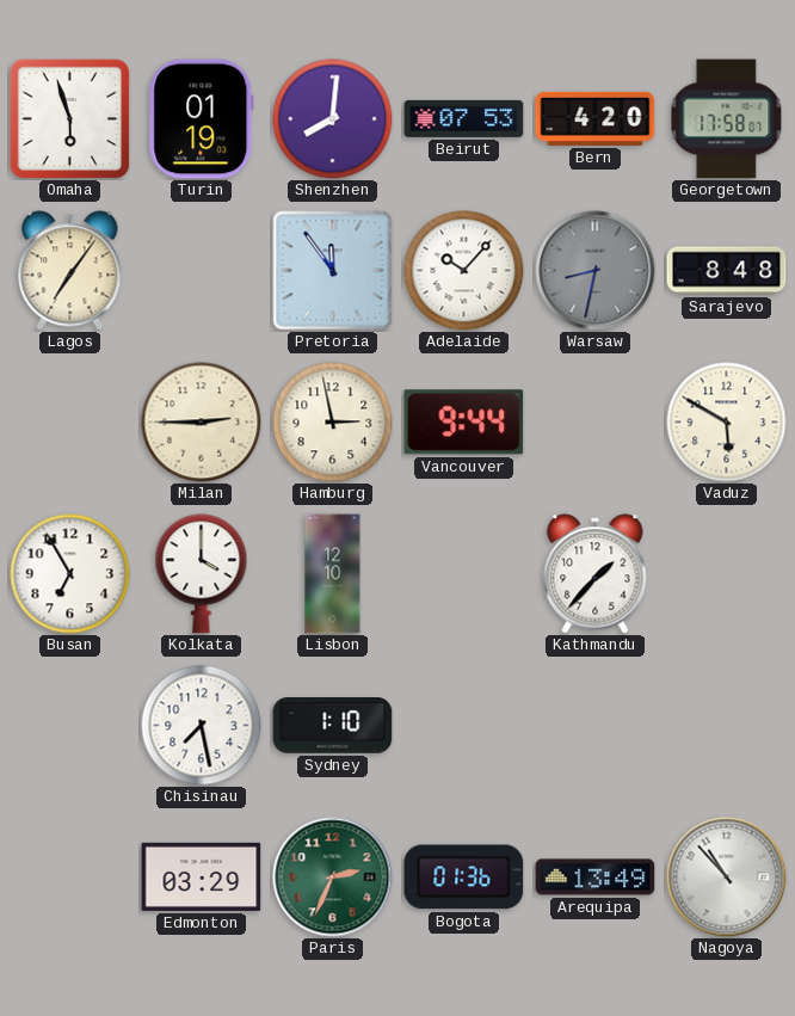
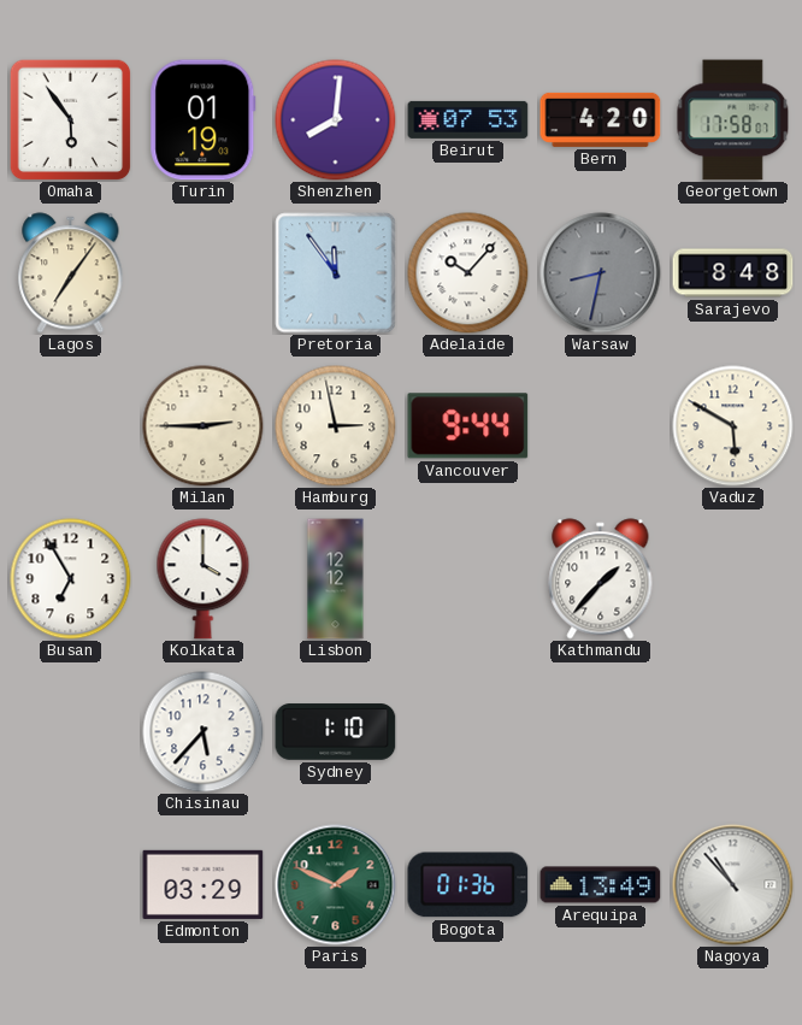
Omaha: 5:57 -> 5:54 (70, 119)
Lisbon: 12:10 -> 12:12 (336, 579)
Chisinau: 7:28 -> 5:37 (204, 732)
Paris: 2:34 -> 1:49 (336, 885)
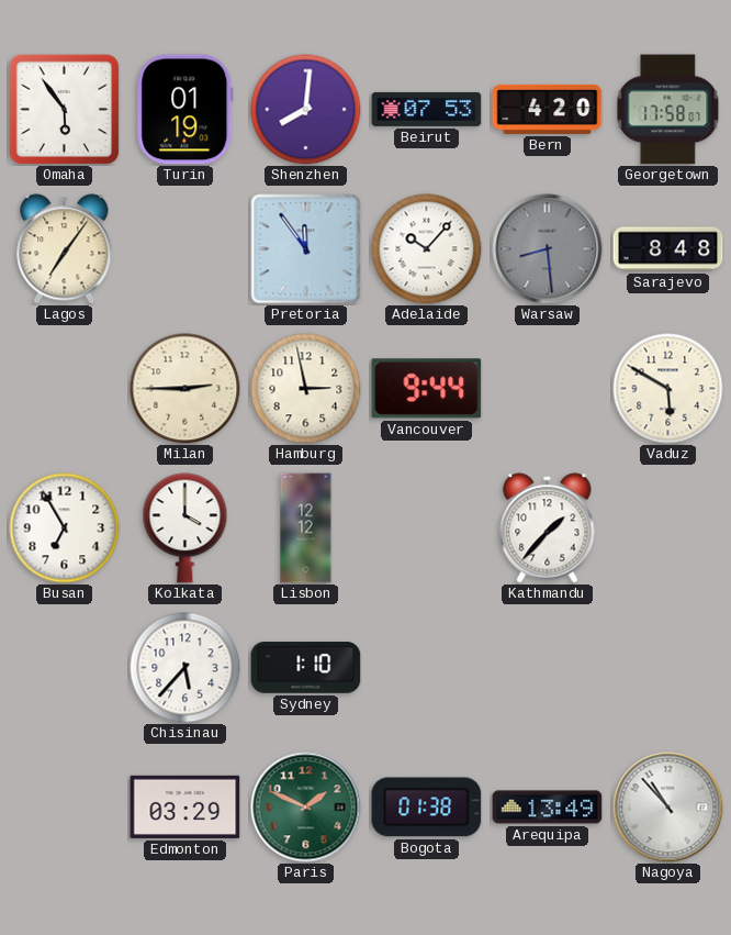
Warsaw: 8:32 -> 8:29 (548, 249)
Bogota: 01:36 -> 01:38 (427, 808)
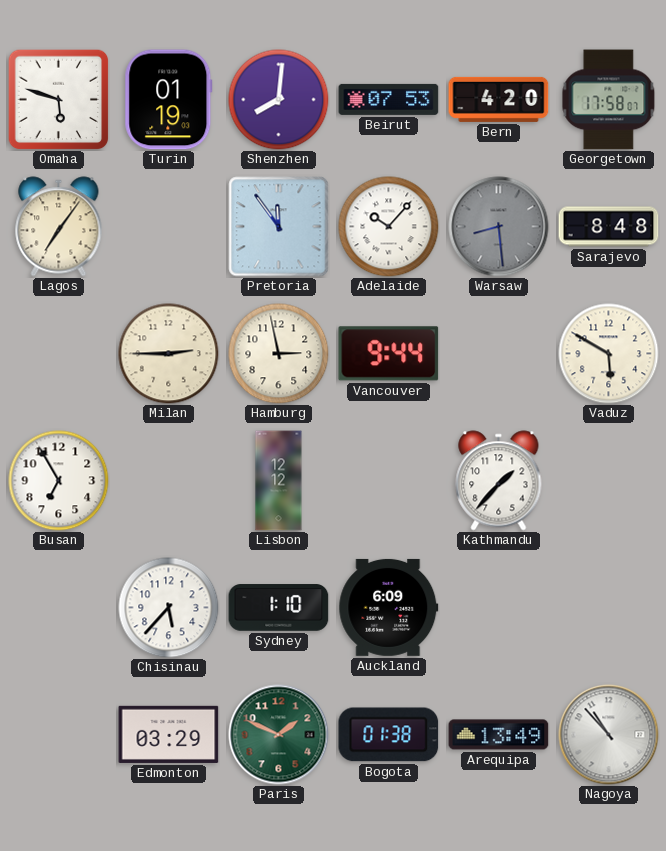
Omaha: 5:54 -> 5:48 (58, 99)
Kolkata: 4:00 -> none (185, 528)
Auckland: none -> 6:09 (389, 607)
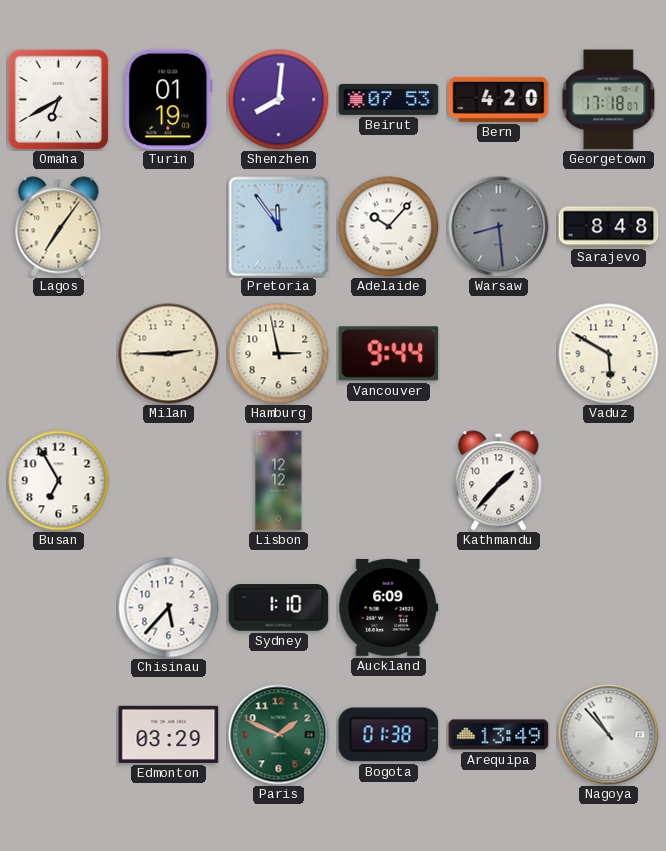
Omaha: 5:48 -> 6:40 (58, 99)
Georgetown: 17:58 -> 17:18 (609, 100)
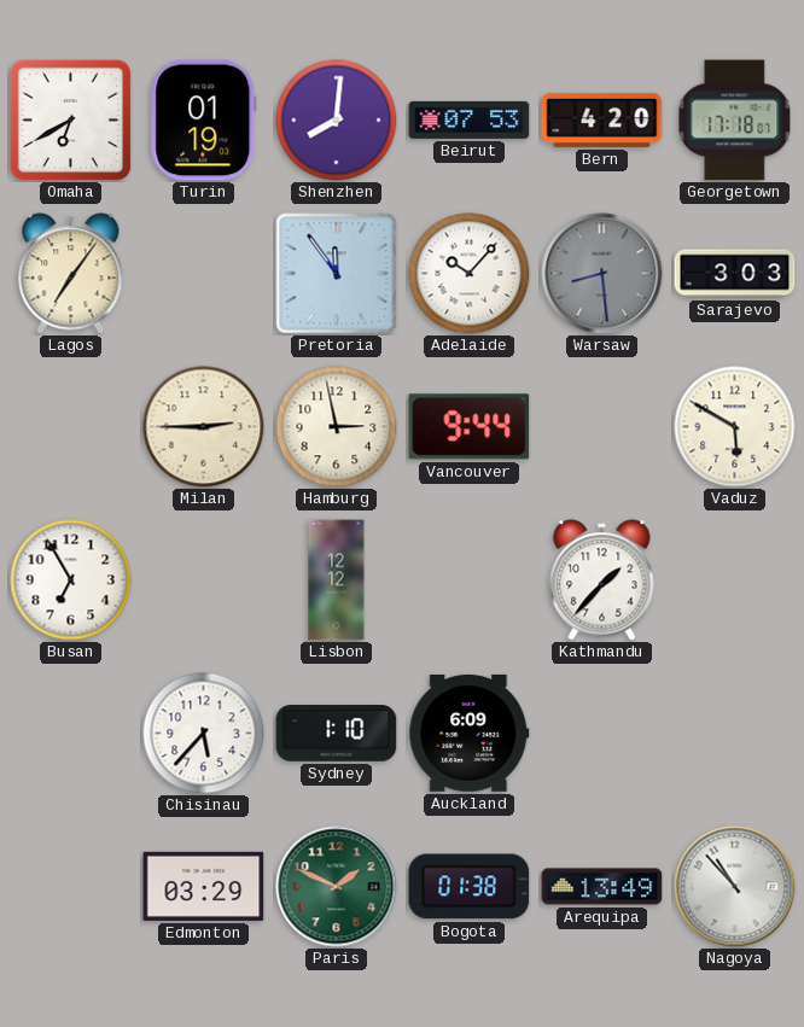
Sarajevo: 8:48 -> 3:03 (735, 274)
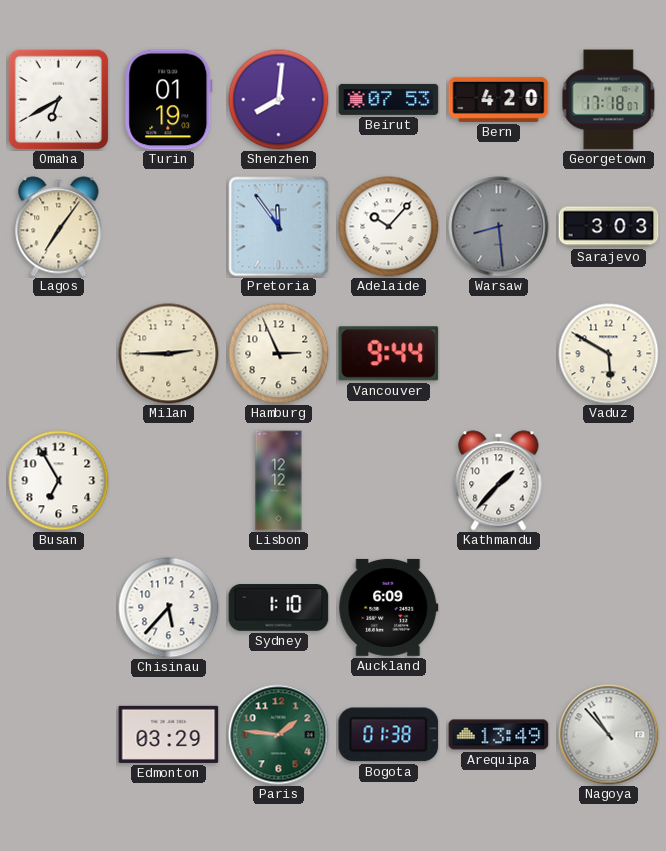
Hamburg: 2:58 -> 2:56 (279, 354)
Paris: 1:49 -> 1:46 (279, 735)
